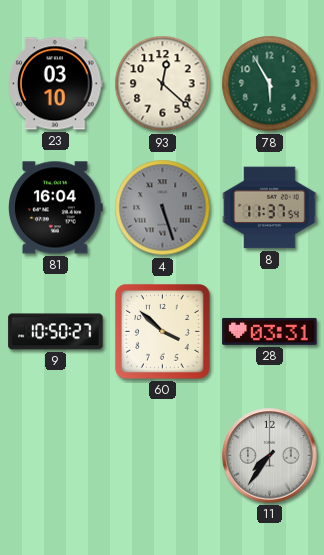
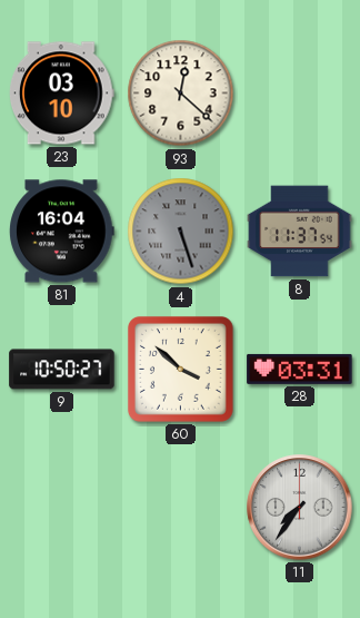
78: 5:55 -> none (270, 84)
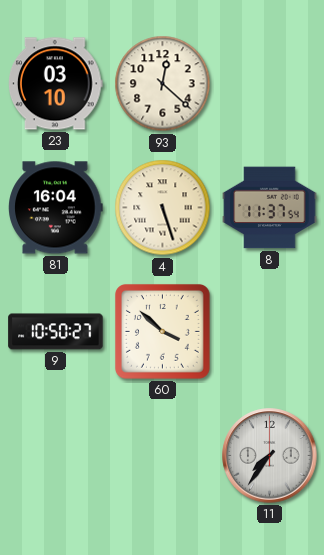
4 dial: grey -> cream (163, 208)
28: 03:31 -> none (300, 369)
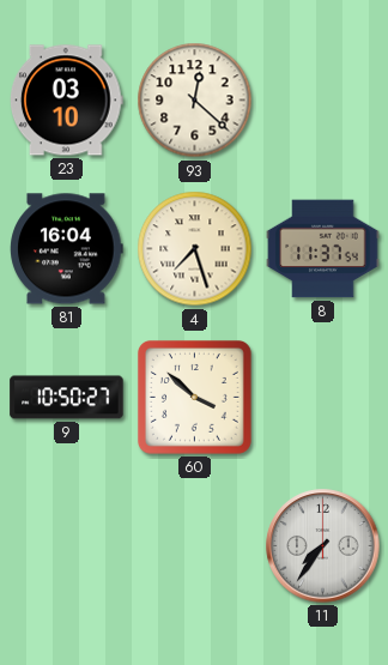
4: 5:27 -> 7:27 (195, 249)
